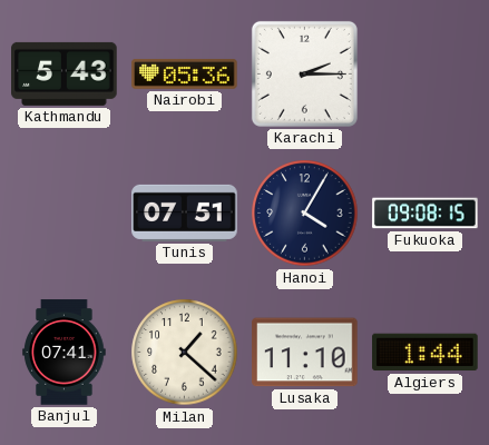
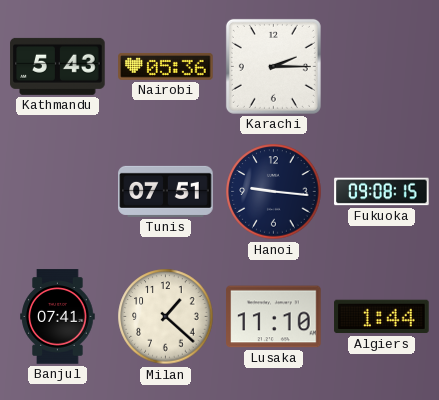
Hanoi: 4:05 -> 9:16 (274, 192)
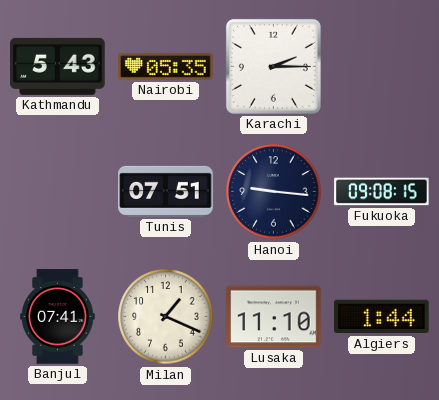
Nairobi: 05:36 -> 05:35 (166, 66)
Milan: 1:22 -> 1:19 (166, 317)
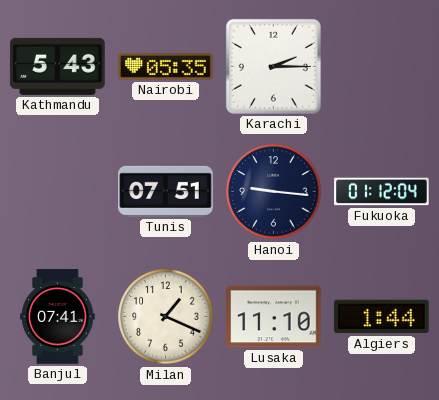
Fukuoka: 09:08 -> 01:12 (382, 192)
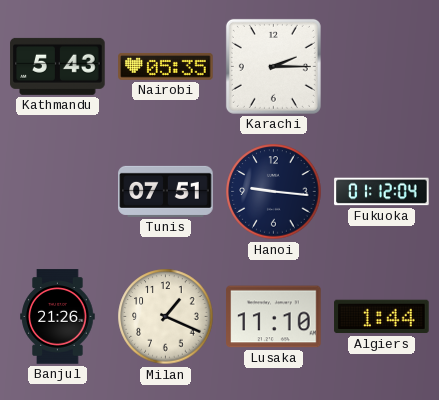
Banjul: 07:41 -> 21:26 (58, 317)
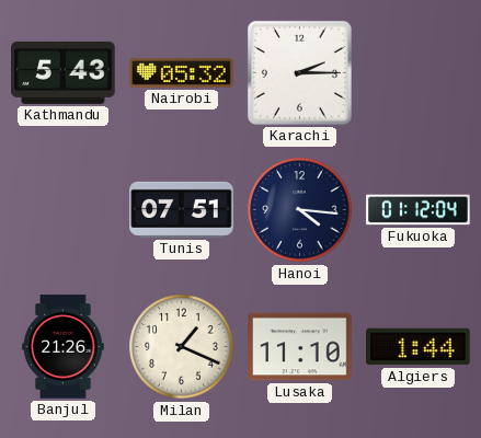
Nairobi: 05:35 -> 05:32 (182, 72)
Hanoi: 9:16 -> 4:16 (300, 210)
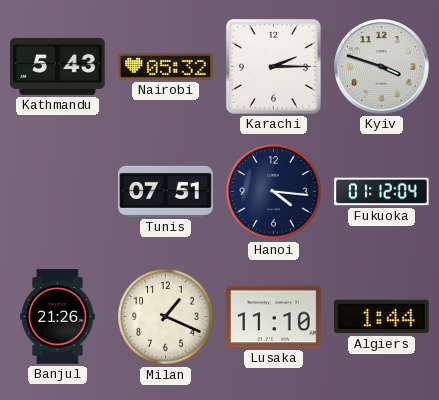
Kyiv: none -> 3:48 (382, 67)
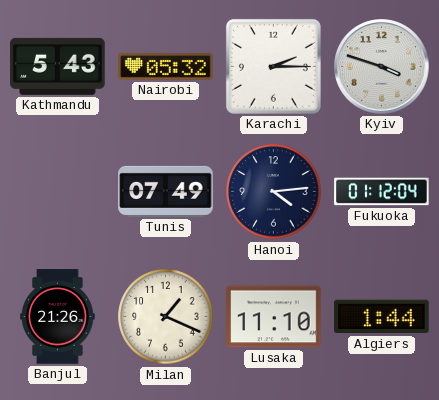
Tunis: 07:51 -> 07:49 (166, 191)
Hanoi: 4:16 -> 4:14 (274, 192)
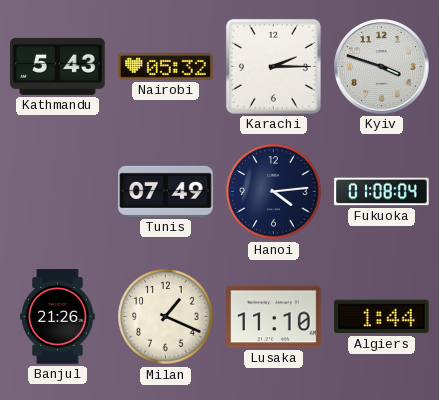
Fukuoka: 01:12 -> 01:08 (382, 192)
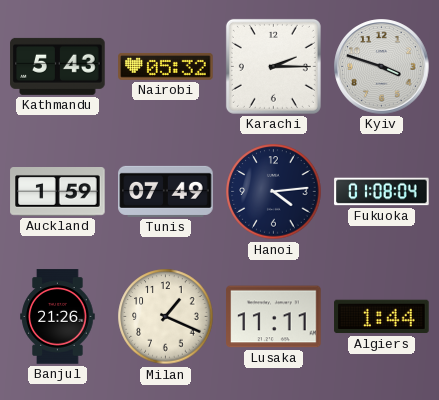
Auckland: none -> 1:59 (58, 192)
Lusaka: 11:10 -> 11:11 (274, 317)
